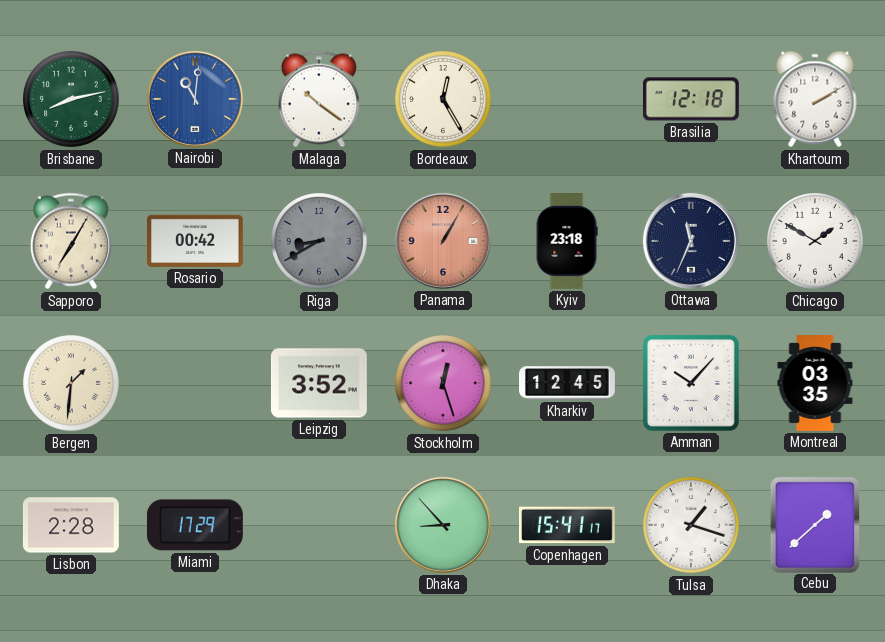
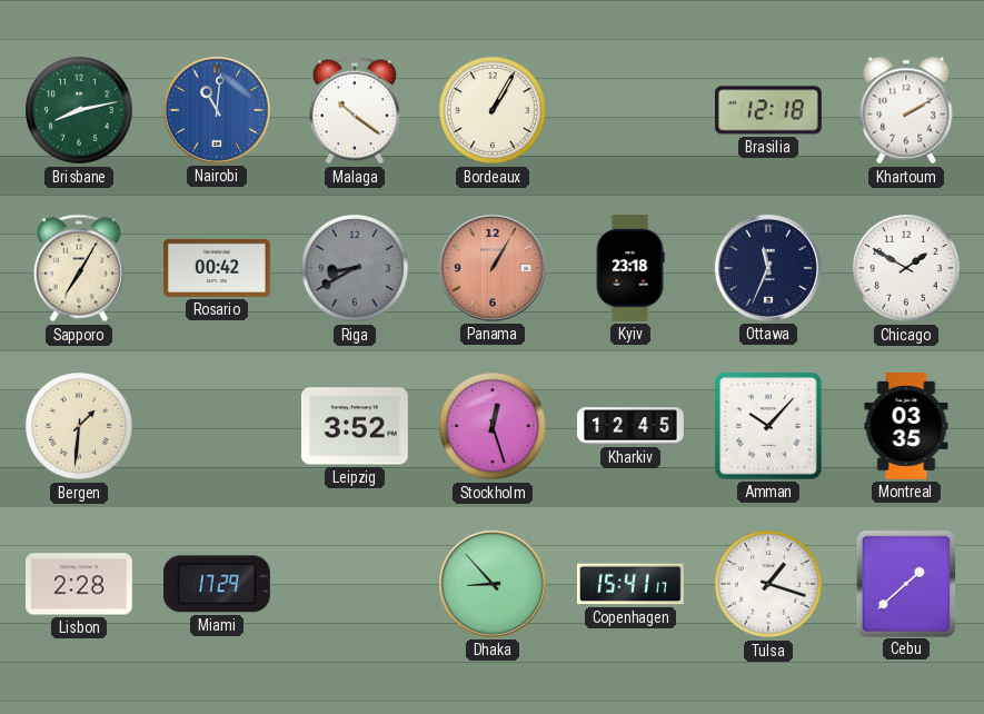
Bordeaux: 12:25 -> 1:05 (494, 111)
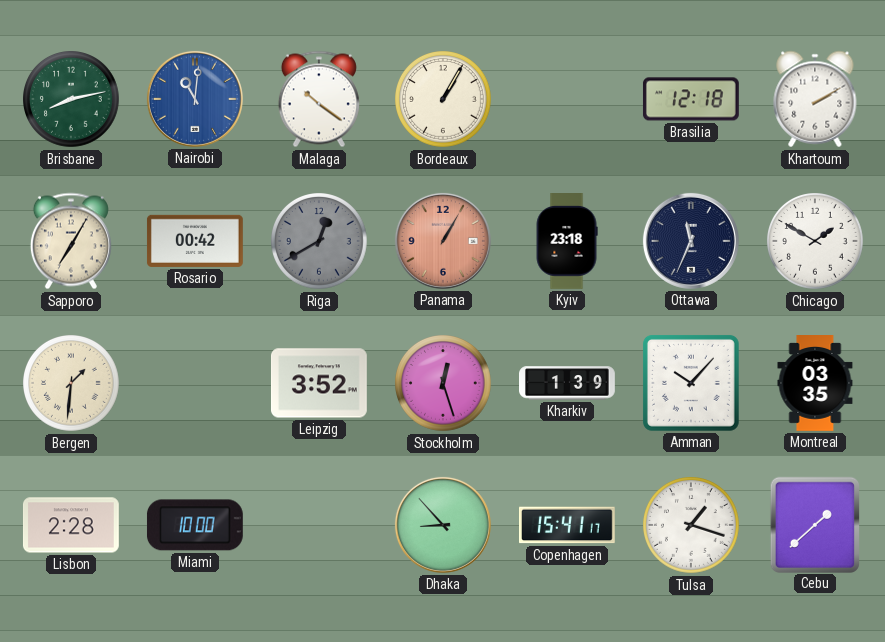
Riga: 8:40 -> 12:40 (320, 242)
Kharkiv: 12:45 -> 1:39 (568, 383)
Miami: 17:29 -> 10:00 (195, 525)
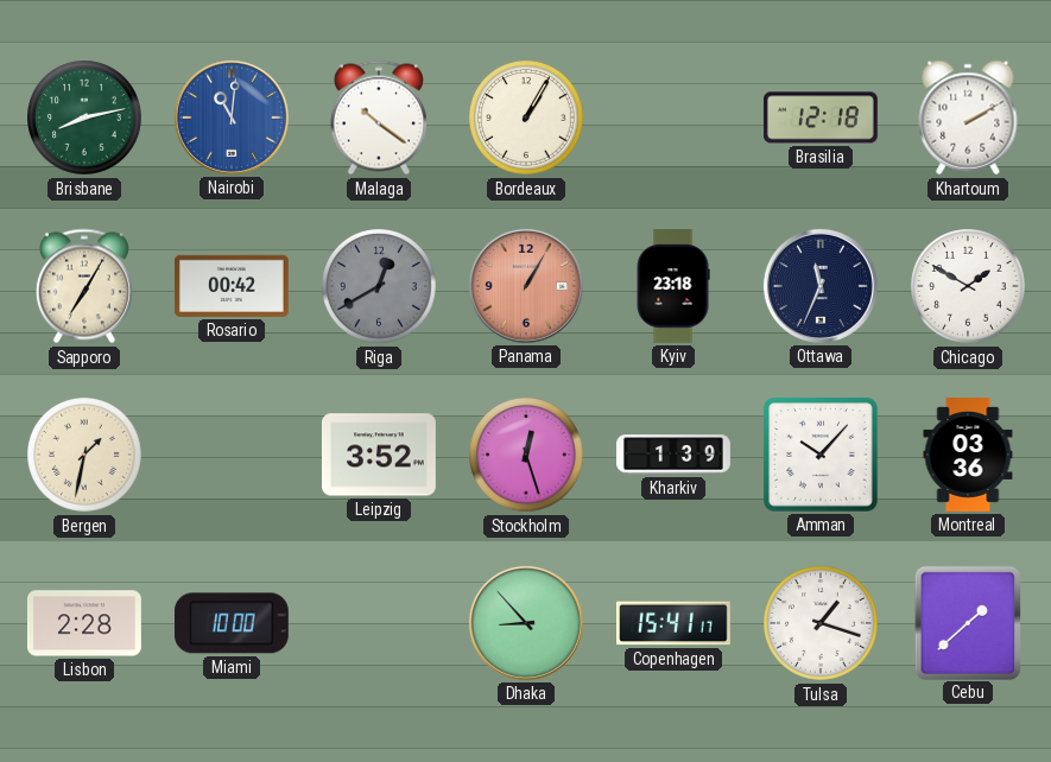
Bergen: 1:31 -> 1:32 (86, 456)
Montreal: 03:35 -> 03:36 (968, 456)
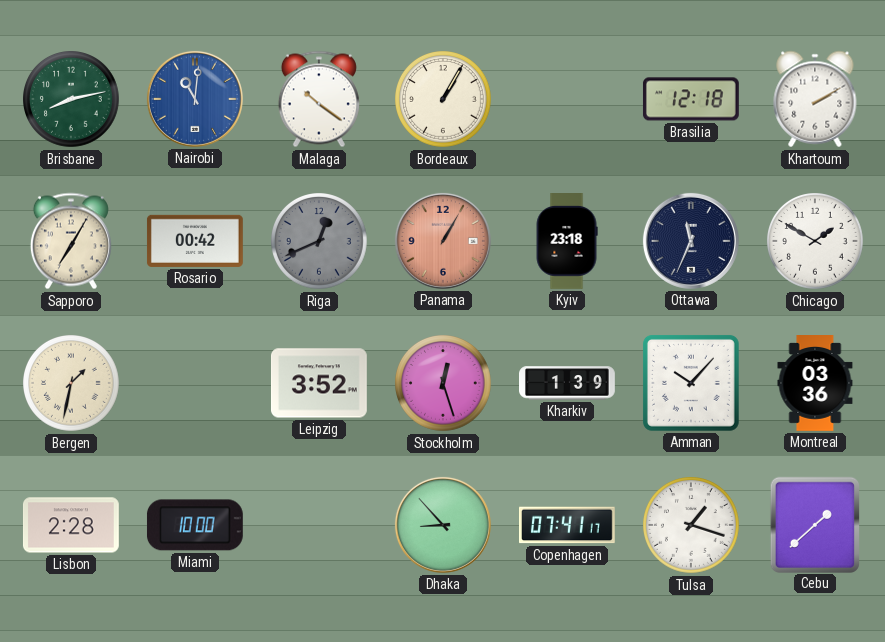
Riga: 12:40 -> 12:41 (320, 242)
Copenhagen: 15:41 -> 07:41 (568, 525)
